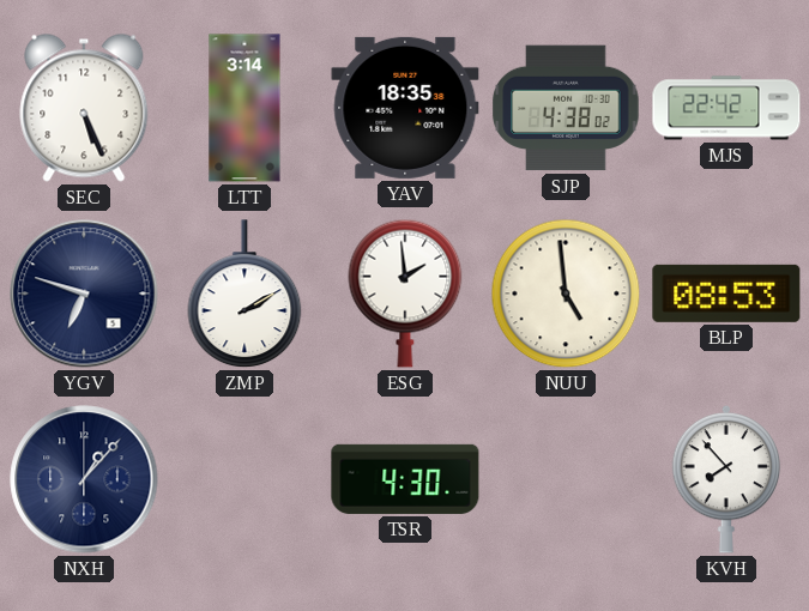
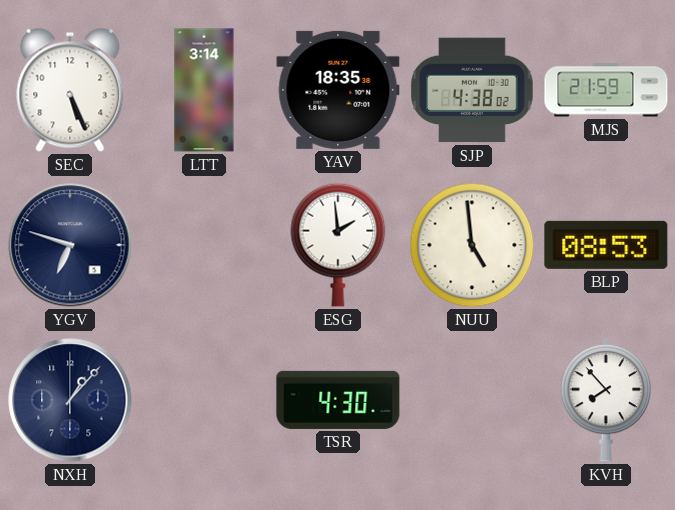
MJS: 22:42 -> 21:59 (606, 90)
ZMP: 2:10 -> none (244, 295)
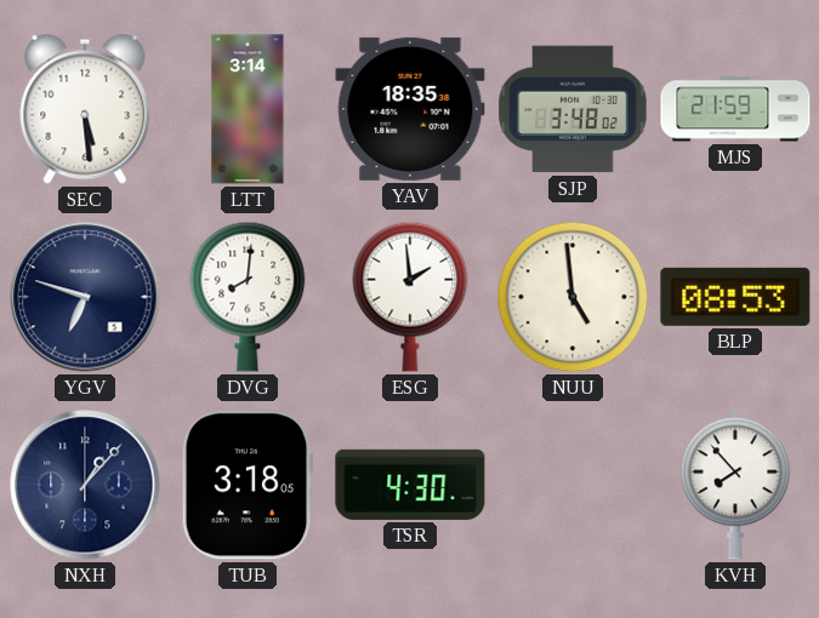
SEC: 5:26 -> 5:29 (85, 109)
SJP: 4:38 -> 3:48 (573, 109)
DVG: none -> 8:01 (248, 297)
TUB: none -> 3:18 (248, 485)
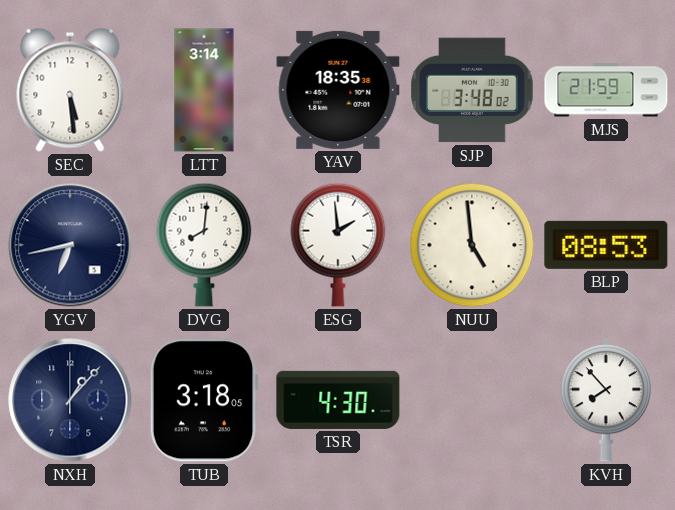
YGV: 6:48 -> 6:43 (70, 245)
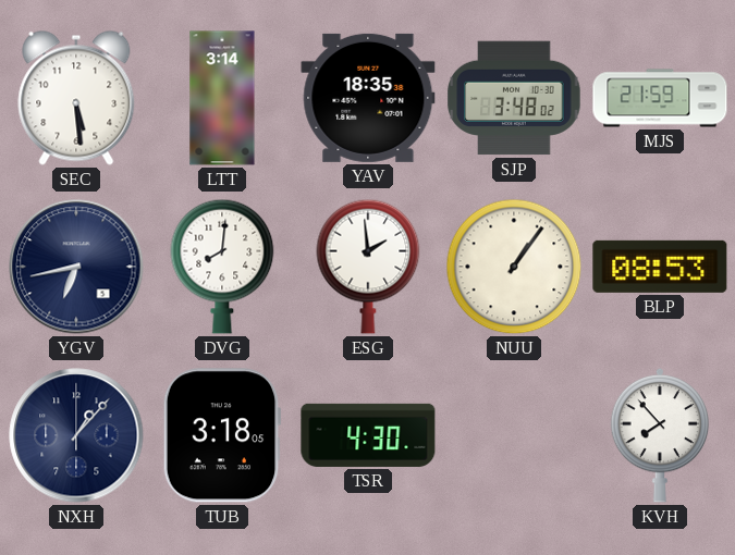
NUU: 4:59 -> 1:06 (514, 267)
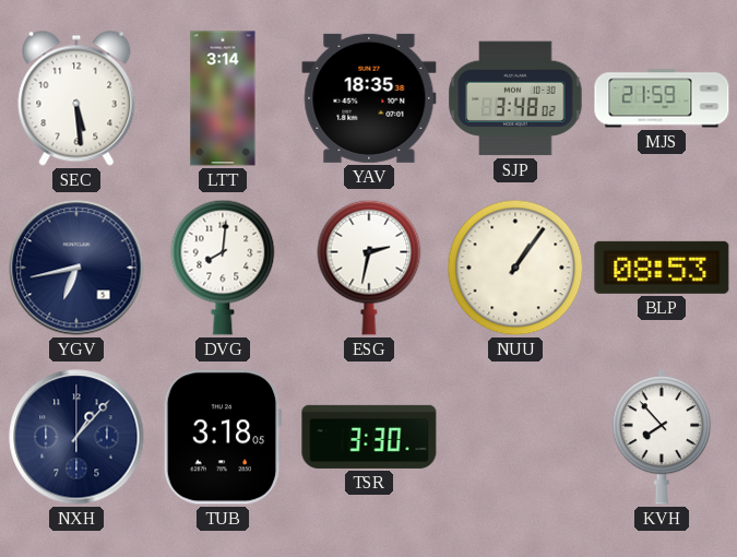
ESG: 1:59 -> 2:32 (369, 268)
TSR: 4:30 -> 3:30 (369, 437)
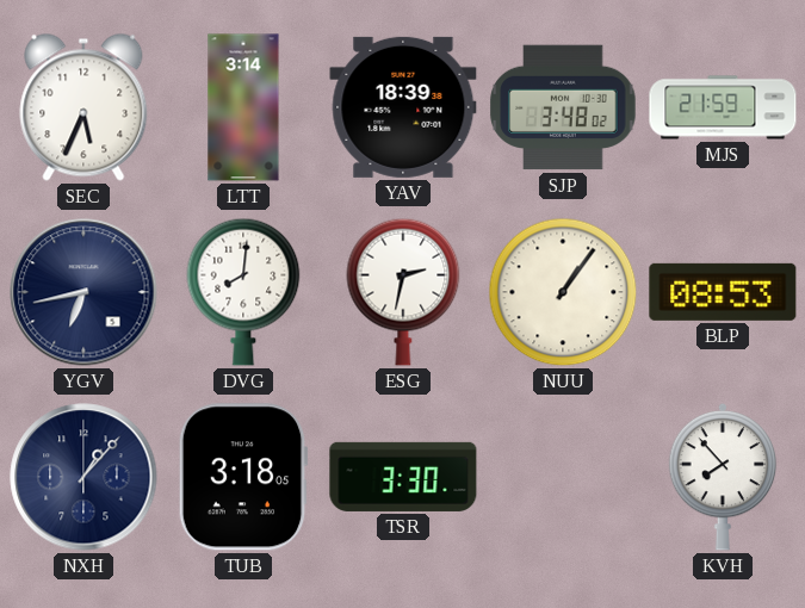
SEC: 5:29 -> 5:34 (83, 107)
YAV: 18:35 -> 18:39 (403, 107)
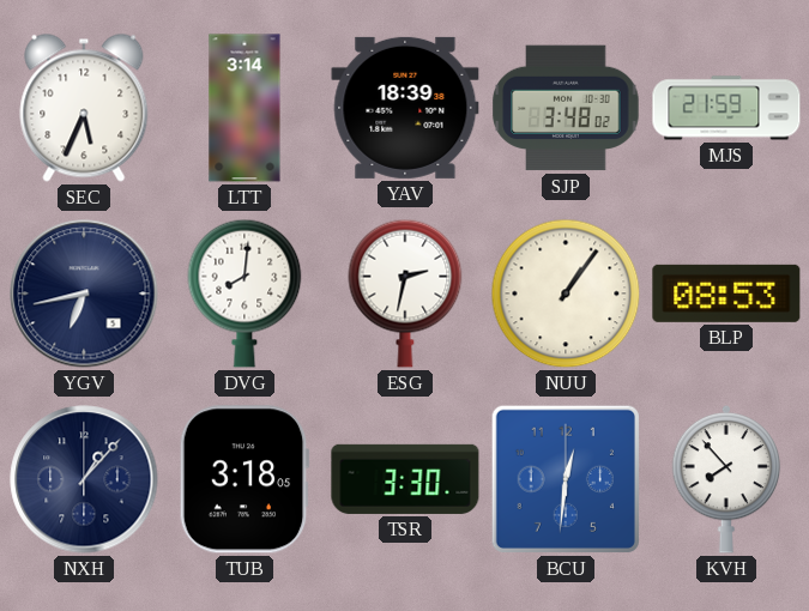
BCU: none -> 12:31 (566, 479)
